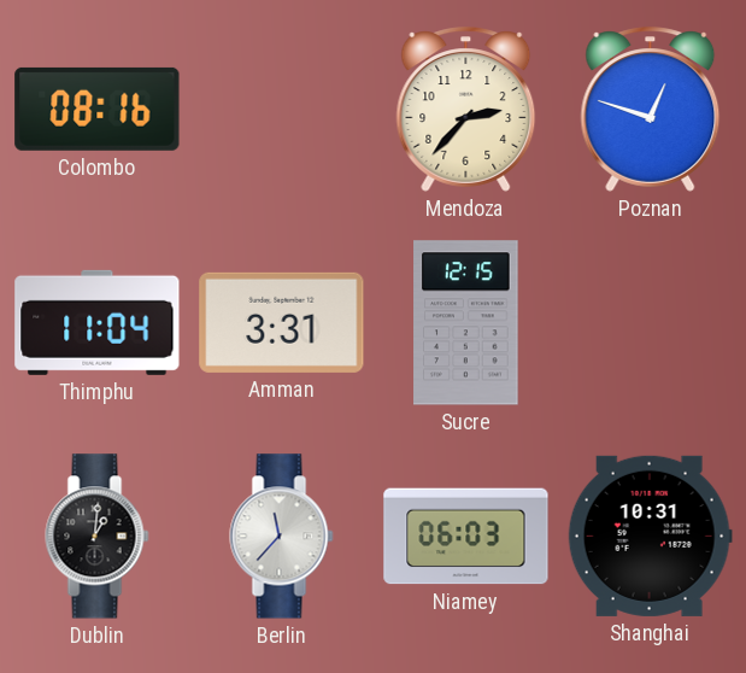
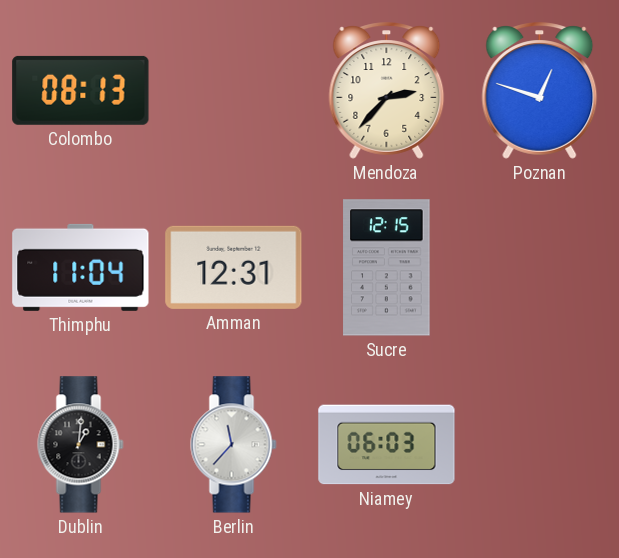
Colombo: 08:16 -> 08:13 (81, 90)
Amman: 3:31 -> 12:31 (234, 267)
Shanghai: 10:31 -> none (650, 536)
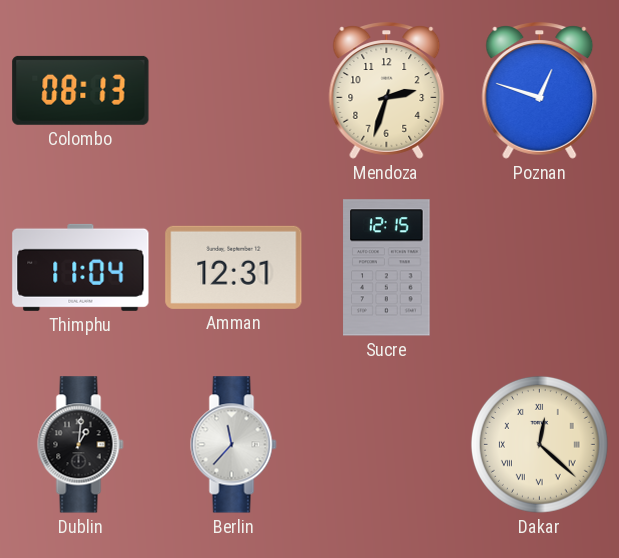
Mendoza: 2:37 -> 2:33 (387, 91)
Niamey: 06:03 -> none (387, 445)
Dakar: none -> 12:22 (539, 444)
